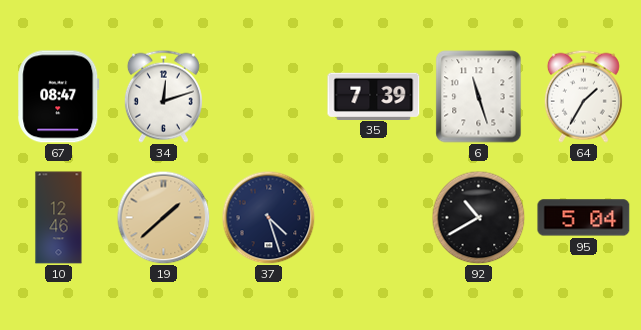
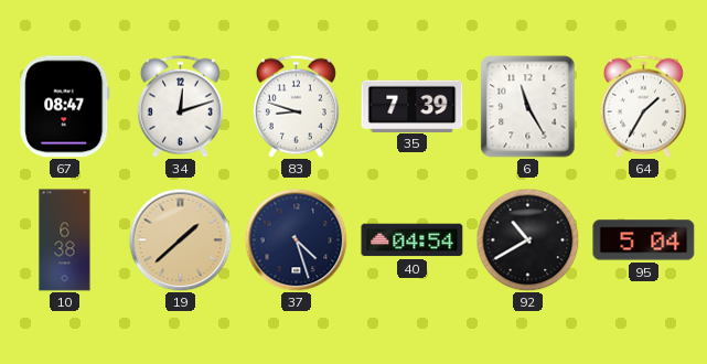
83: none -> 8:48 (296, 106)
6: 11:27 -> 11:25 (528, 107)
10: 12:46 -> 6:38 (65, 240)
40: none -> 04:54 (413, 240)
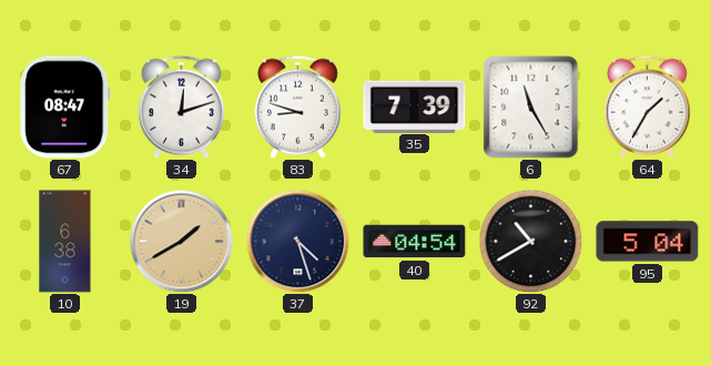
19: 1:38 -> 1:40 (181, 241)
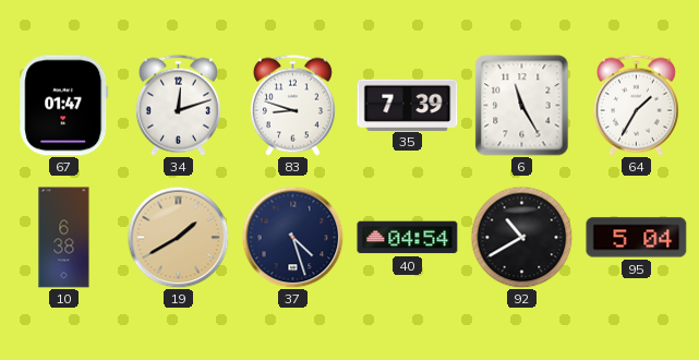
67: 08:47 -> 01:47 (64, 106)
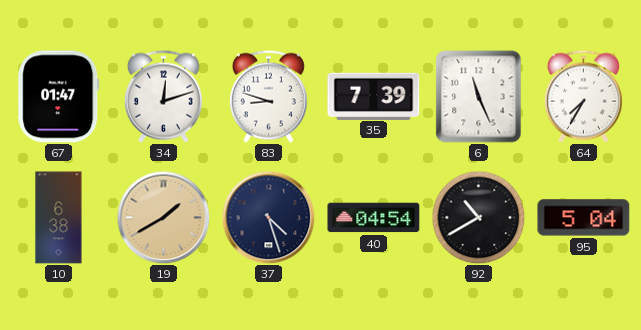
6: 11:25 -> 11:26 (479, 97)
64: 1:35 -> 7:35 (583, 96)
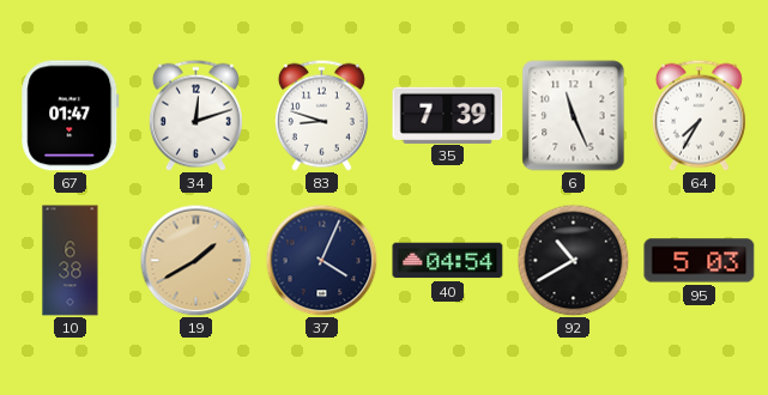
37: 4:27 -> 4:04 (321, 260)
95: 5:04 -> 5:03 (700, 261)
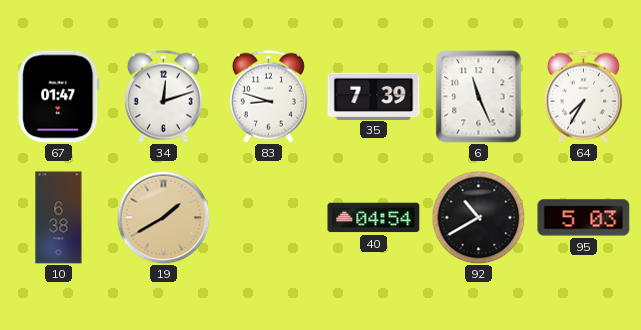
37: 4:04 -> none (321, 260)
